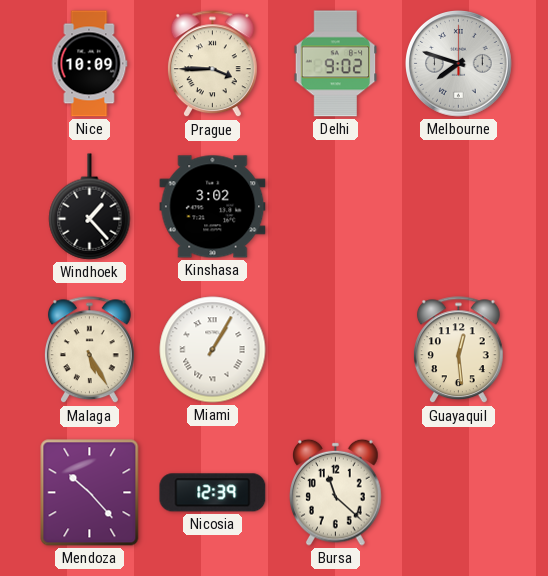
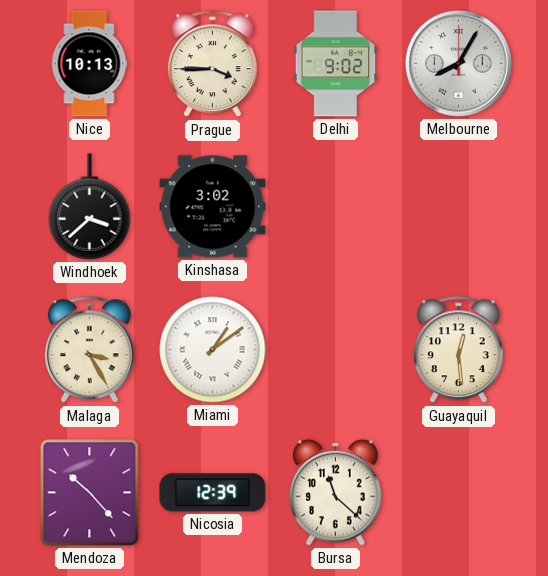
Nice: 10:09 -> 10:13 (89, 64)
Melbourne: 7:48 -> 8:05 (459, 64)
Windhoek: 1:23 -> 3:38 (90, 207)
Malaga: 5:25 -> 3:25 (89, 350)
Miami: 1:05 -> 1:09 (213, 350)
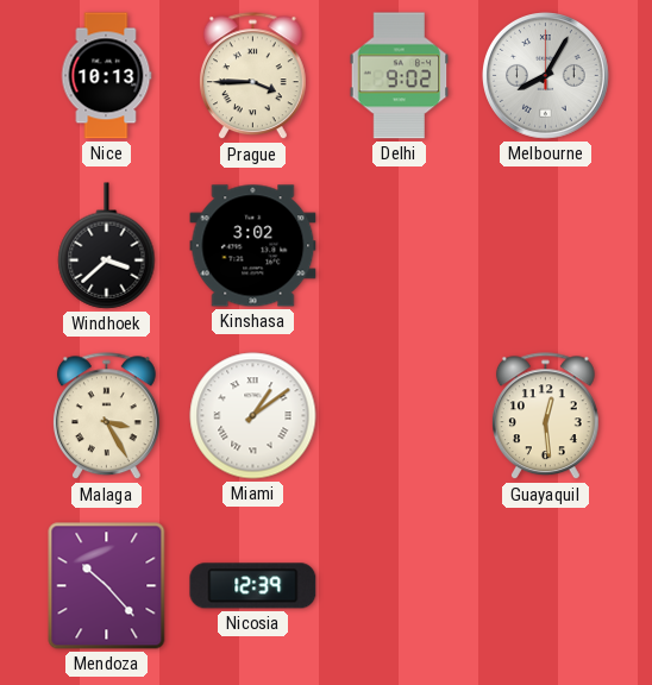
Bursa: 11:22 -> none (336, 492)
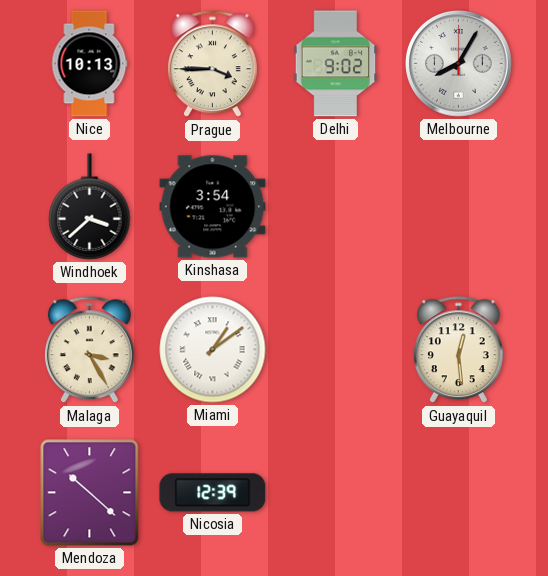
Kinshasa: 3:02 -> 3:54 (213, 207)
Mendoza: 10:23 -> 10:22 (90, 493)
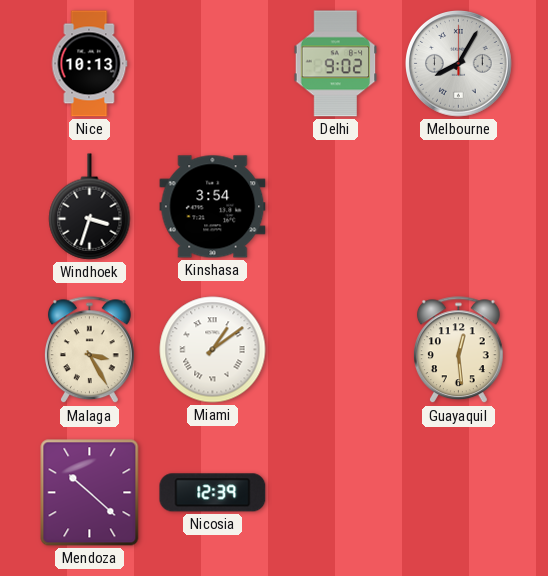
Prague: 3:45 -> none (212, 64)
Windhoek: 3:38 -> 3:33 (90, 207)
